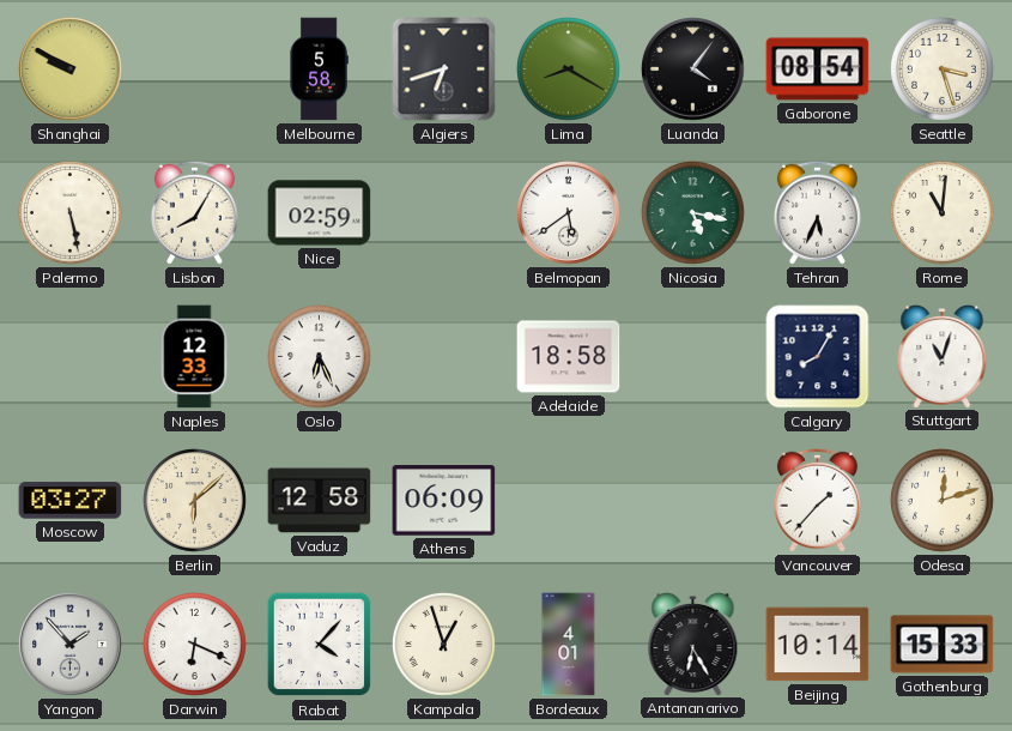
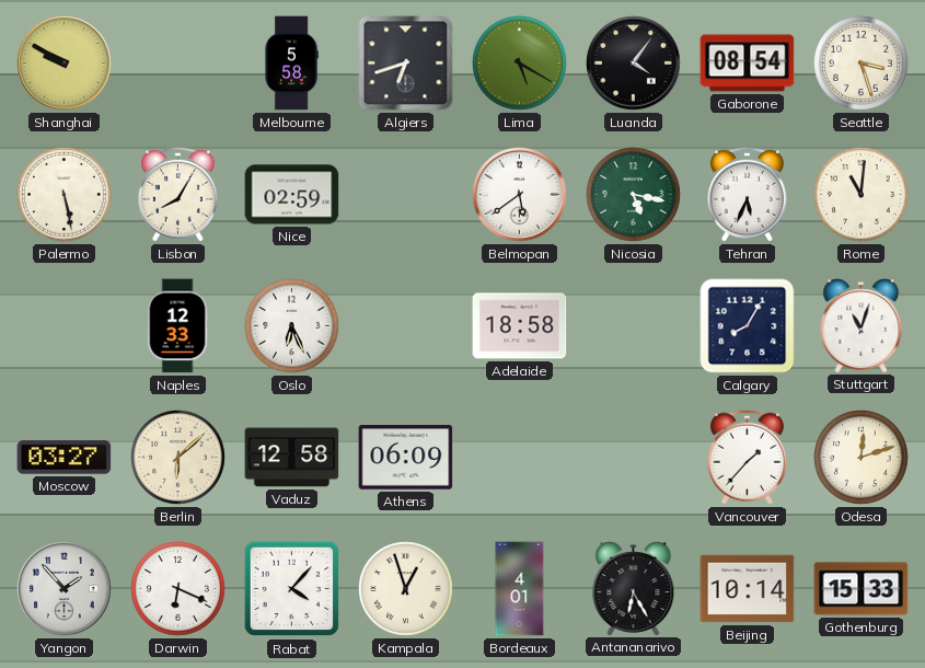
Lima: 8:20 -> 5:20 (520, 64)
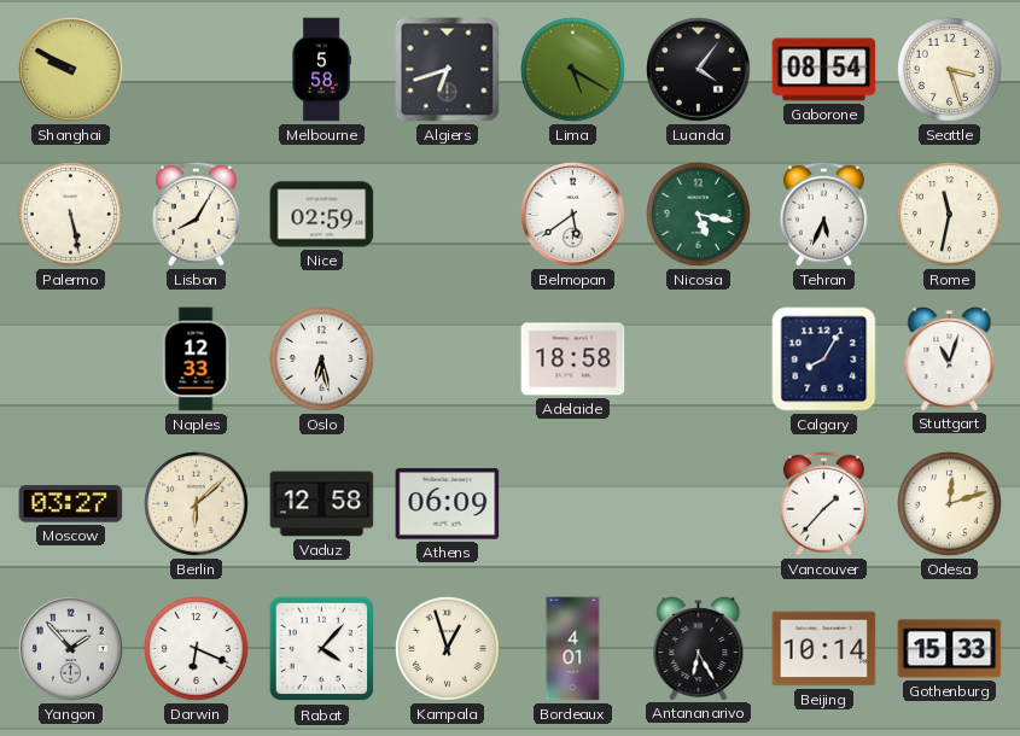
Rome: 11:01 -> 11:32 (950, 215)
Oslo: 6:26 -> 6:28 (322, 360)
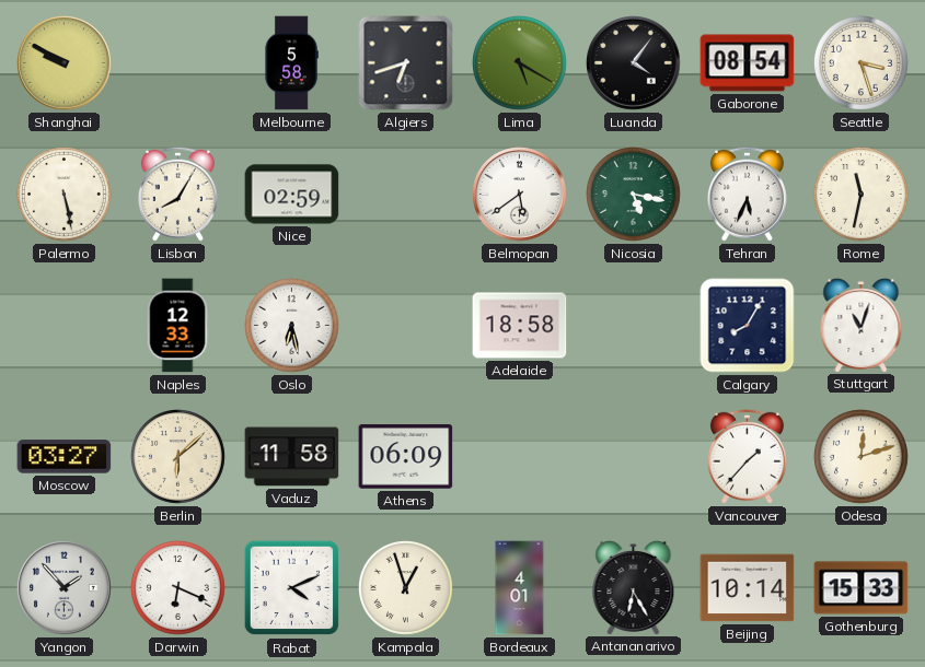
Vaduz: 12:58 -> 11:58 (292, 457)
Rabat: 4:07 -> 4:11 (292, 588)
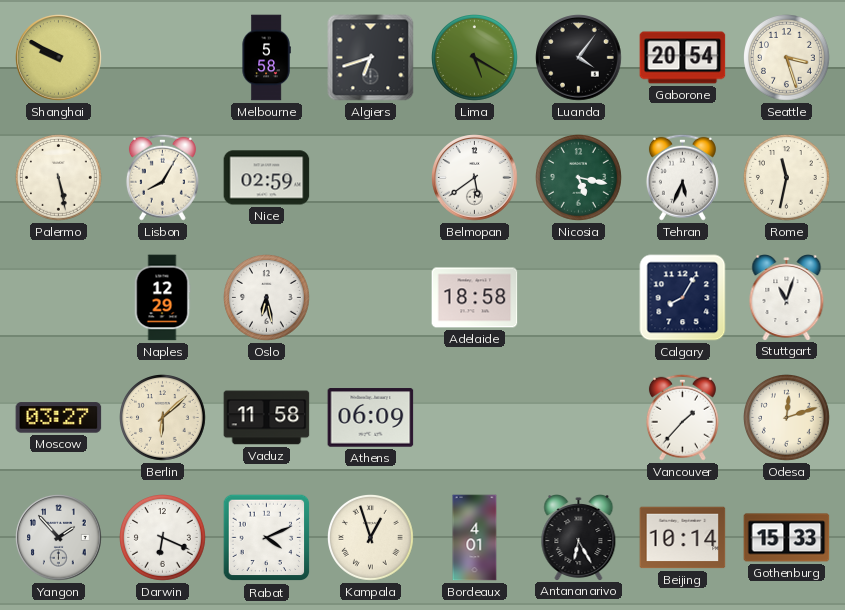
Gaborone: 08:54 -> 20:54 (683, 58)
Naples: 12:33 -> 12:29 (162, 298)
